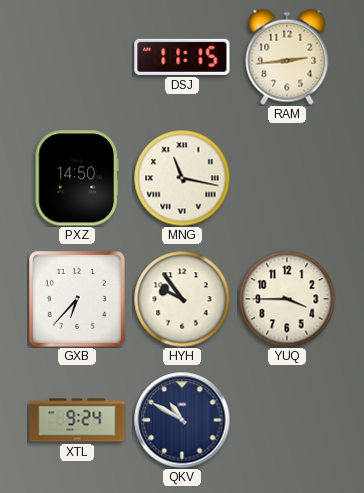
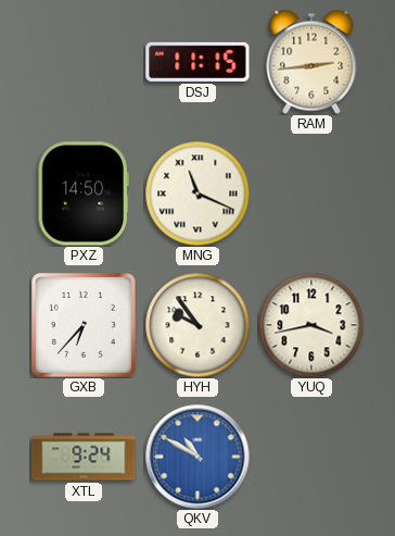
MNG: 11:17 -> 11:19 (197, 194)
YUQ: 3:45 -> 3:43 (311, 325)
QKV dial: navy -> blue (197, 457)
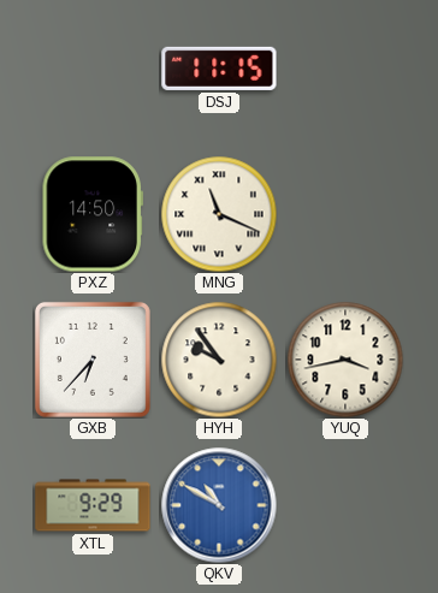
RAM: 2:44 -> none (311, 62)
XTL: 9:24 -> 9:29 (93, 505)
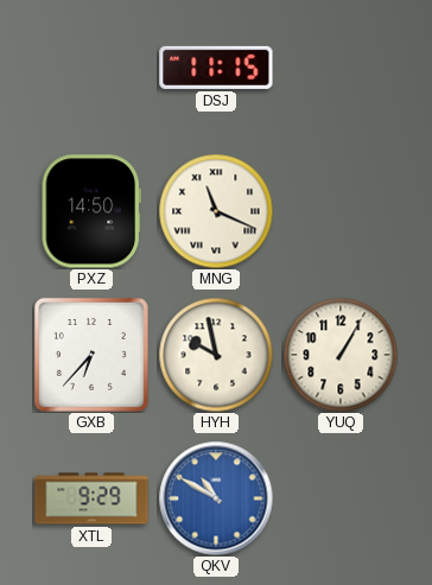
HYH: 9:54 -> 9:58 (216, 355)
YUQ: 3:43 -> 1:05 (341, 355)
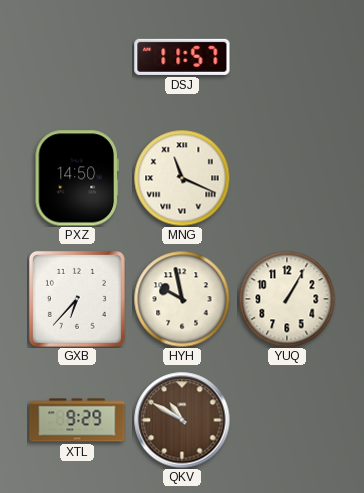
DSJ: 11:15 -> 11:57 (182, 57)
QKV dial: blue -> brown (182, 420)
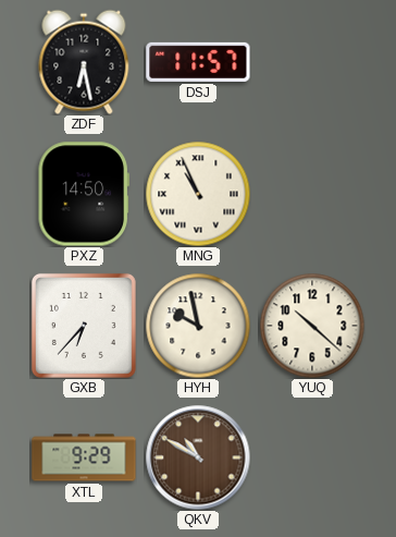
ZDF: none -> 6:28 (84, 62)
MNG: 11:19 -> 10:56 (198, 194)
YUQ: 1:05 -> 10:22 (312, 326)
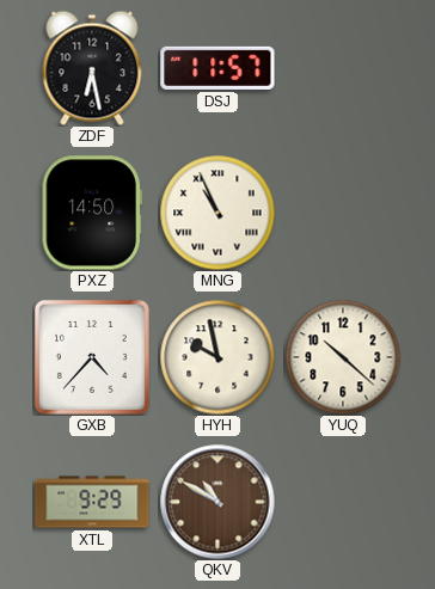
GXB: 6:37 -> 4:37 (92, 357)
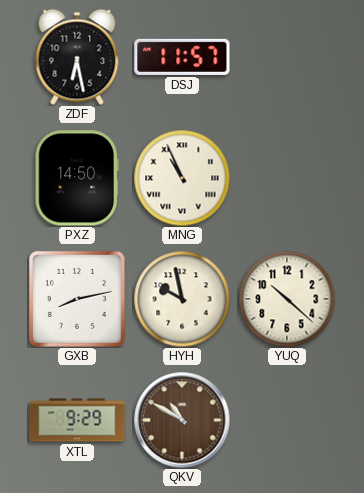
GXB: 4:37 -> 8:13 (77, 299)
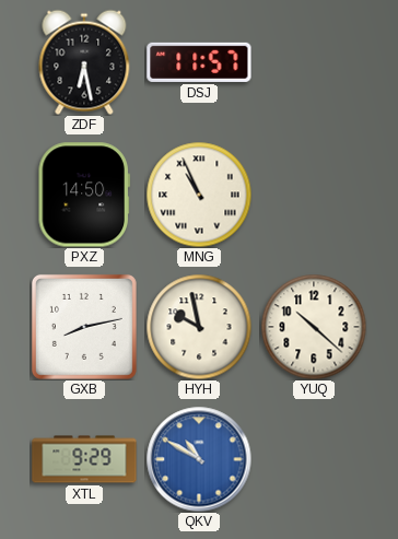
QKV dial: brown -> blue (199, 459)
